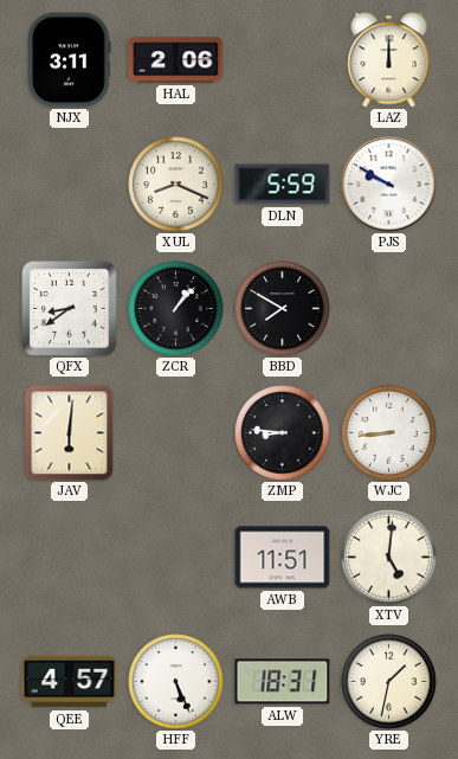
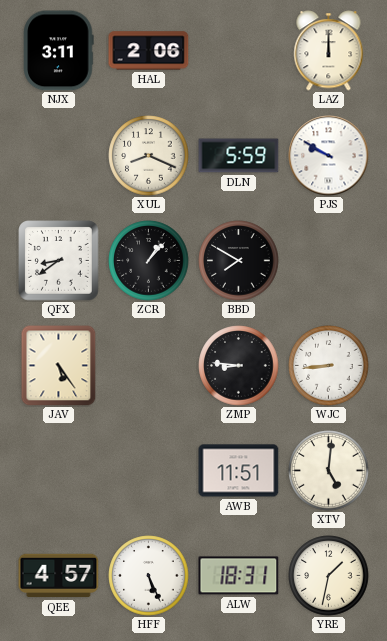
JAV: 6:01 -> 5:24 (59, 365)
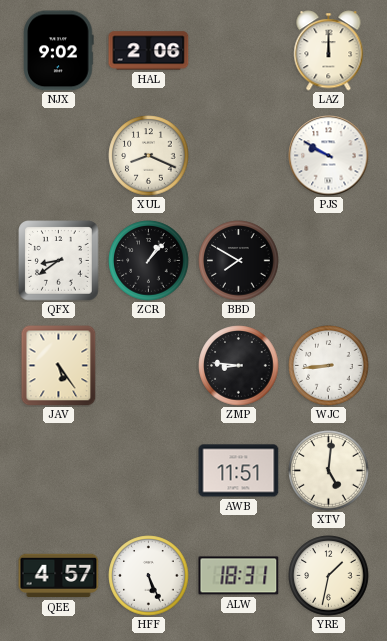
NJX: 3:11 -> 9:02 (59, 51)
DLN: 5:59 -> none (239, 156)
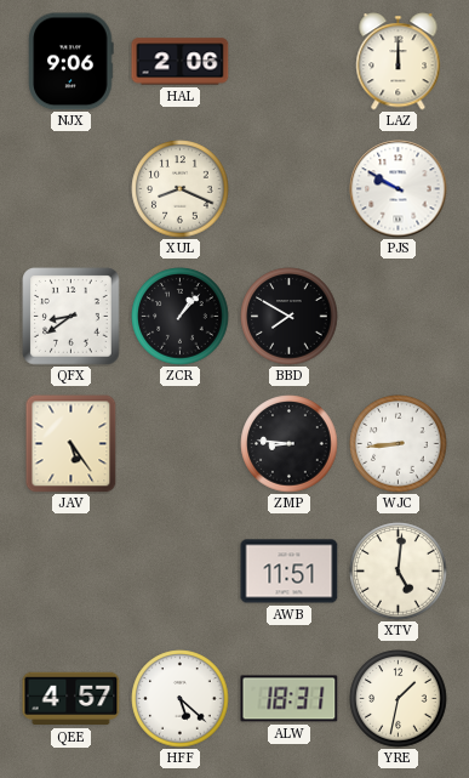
NJX: 9:02 -> 9:06 (72, 62)
HFF: 5:26 -> 5:22 (181, 699)
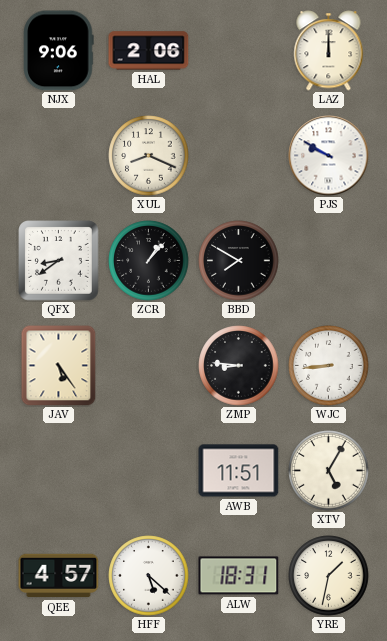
XTV: 5:01 -> 5:05 (329, 471)
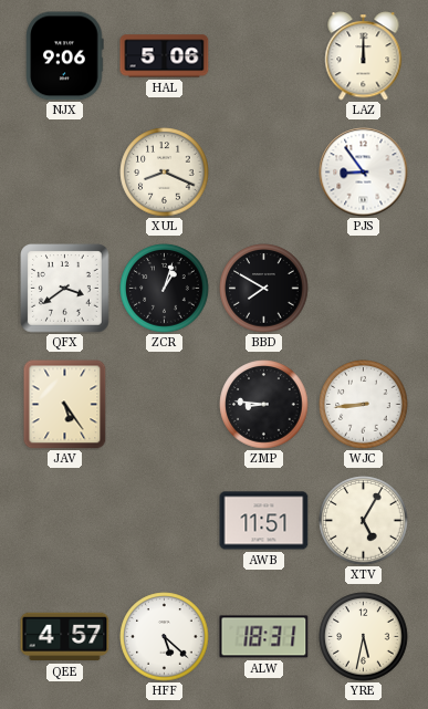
HAL: 2:06 -> 5:06 (165, 56)
PJS: 9:50 -> 8:54 (364, 173)
QFX: 8:39 -> 3:39 (65, 289)
ZCR: 1:07 -> 1:03 (165, 289)
YRE: 1:32 -> 5:32 (364, 637)
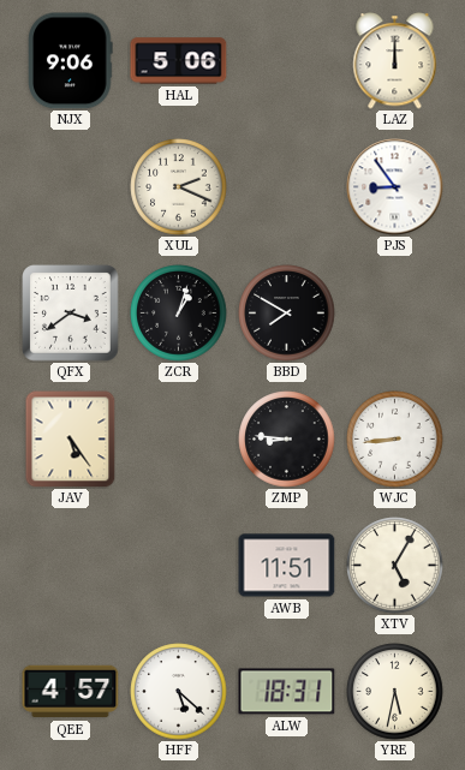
XUL: 8:19 -> 2:19 (179, 187)
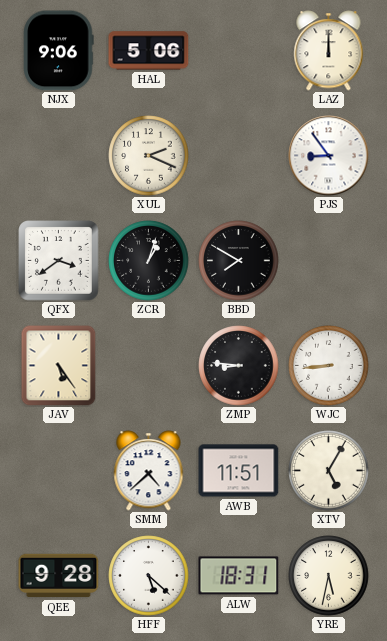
SMM: none -> 4:38 (149, 471)
QEE: 4:57 -> 9:28 (59, 576)
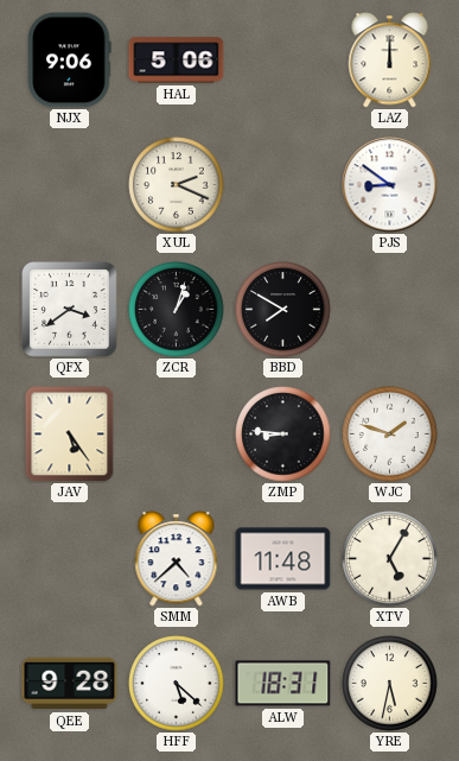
PJS: 8:54 -> 8:51 (390, 185)
WJC: 8:44 -> 1:48 (390, 435)
AWB: 11:51 -> 11:48 (283, 559)
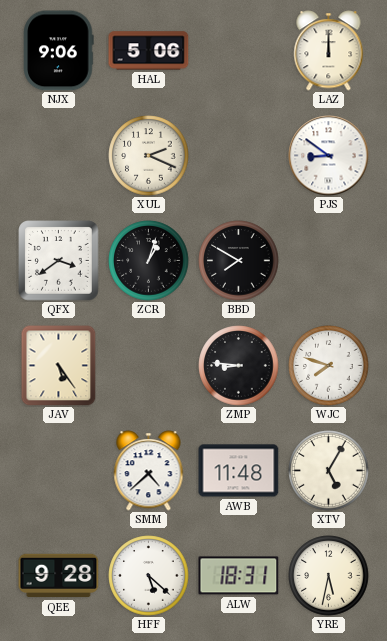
WJC: 1:48 -> 7:48 (329, 366)
